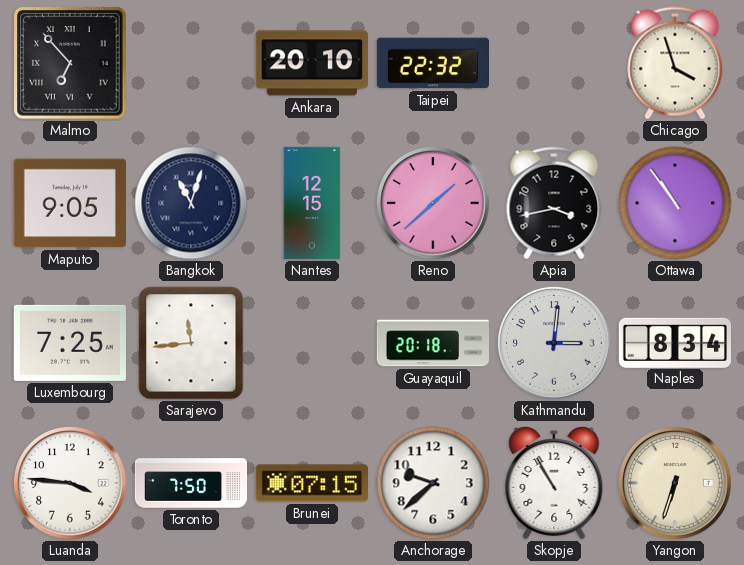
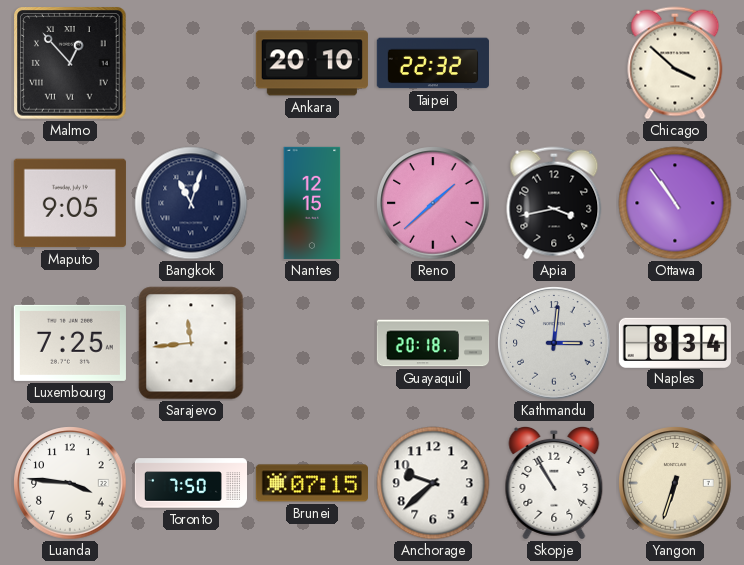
Malmo: 6:53 -> 12:53 (70, 63)
Chicago: 3:57 -> 3:52 (675, 63)
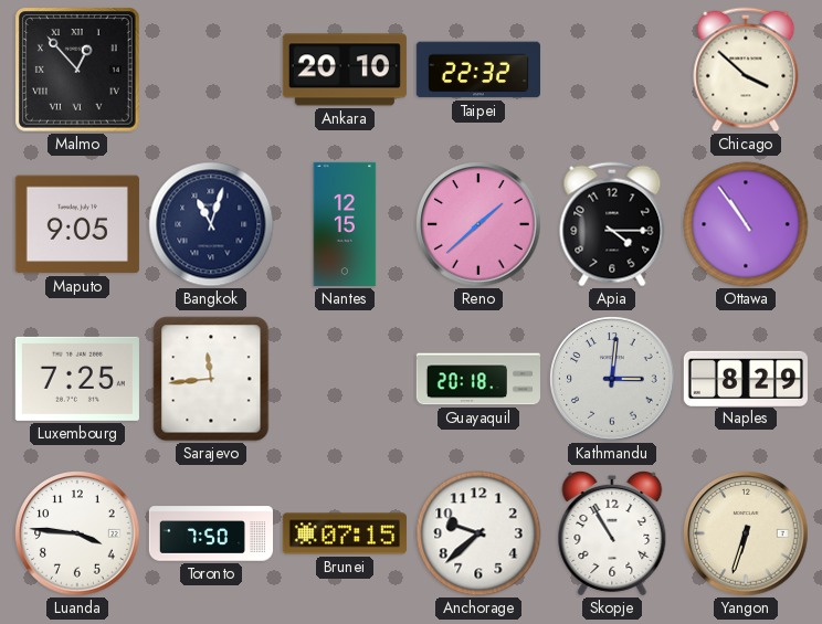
Apia: 3:43 -> 4:15 (612, 224)
Naples: 8:34 -> 8:29 (746, 378)
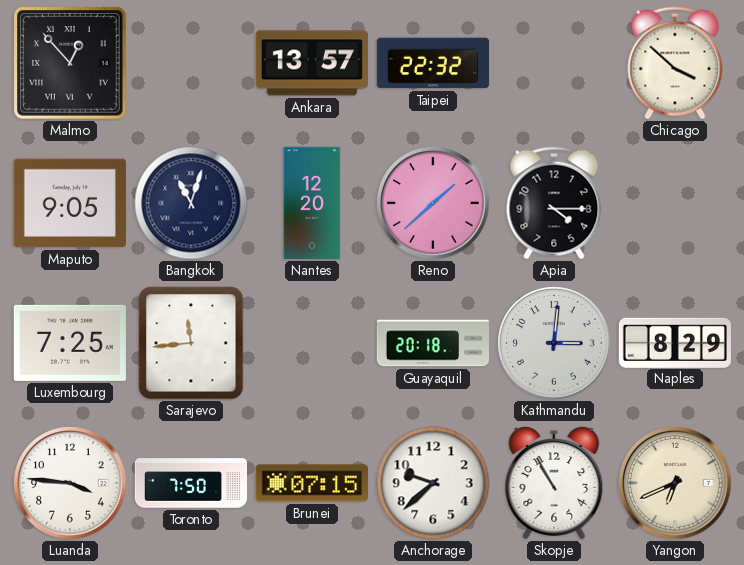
Ankara: 20:10 -> 13:57 (312, 63)
Nantes: 12:15 -> 12:20 (312, 203)
Ottawa: 10:54 -> none (746, 224)
Yangon: 6:33 -> 6:41 (675, 483)
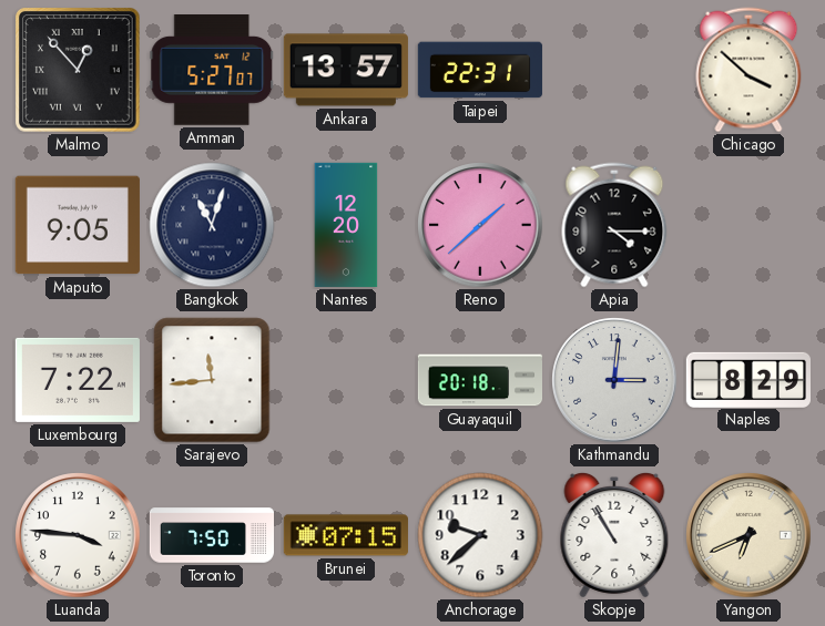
Amman: none -> 5:27 (212, 71)
Taipei: 22:32 -> 22:31 (480, 70)
Luxembourg: 7:25 -> 7:22 (78, 380)
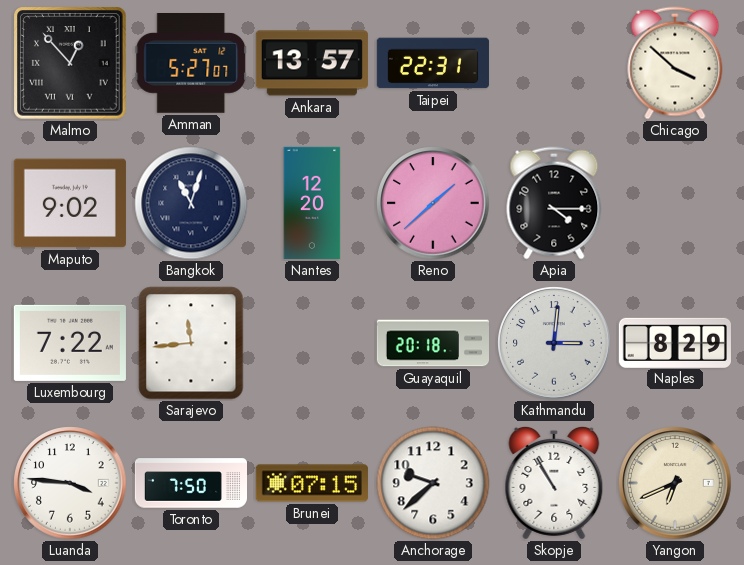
Maputo: 9:05 -> 9:02 (70, 203)
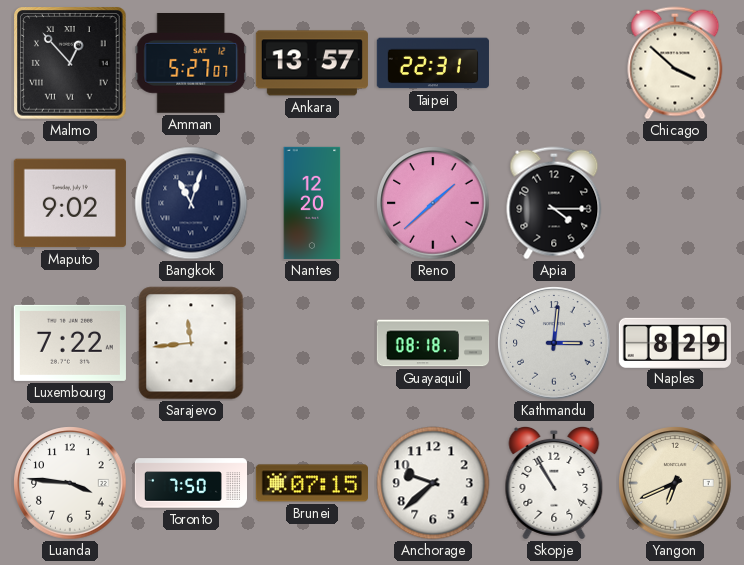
Guayaquil: 20:18 -> 08:18 (432, 343)
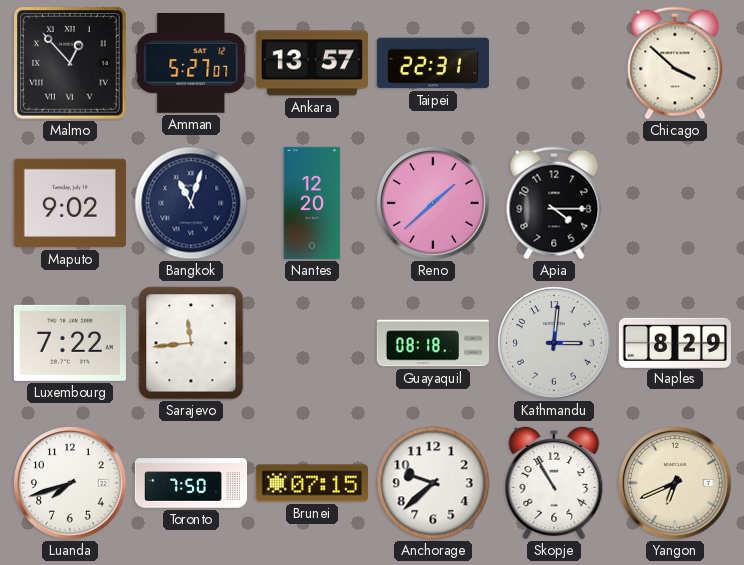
Luanda: 3:46 -> 7:42 (70, 483)
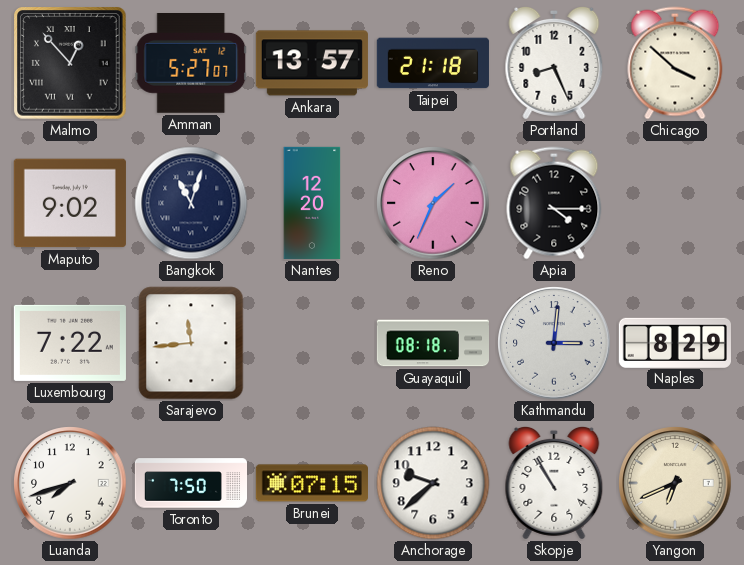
Taipei: 22:31 -> 21:18 (433, 63)
Portland: none -> 8:26 (554, 63)
Reno: 1:38 -> 1:34 (433, 203)
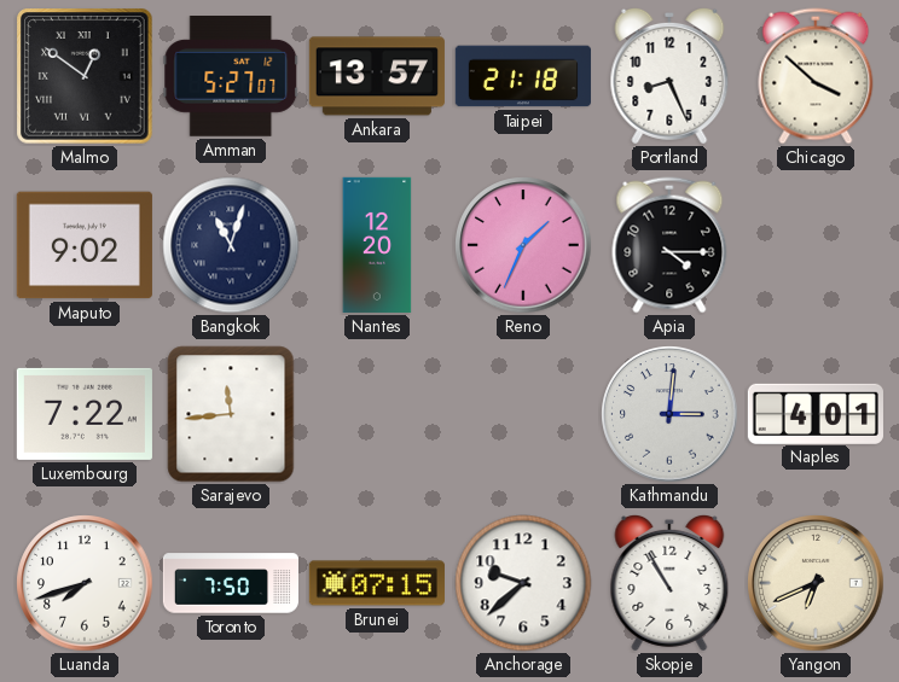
Malmo: 12:53 -> 12:51 (85, 76)
Guayaquil: 08:18 -> none (432, 343)
Naples: 8:29 -> 4:01 (816, 413)
